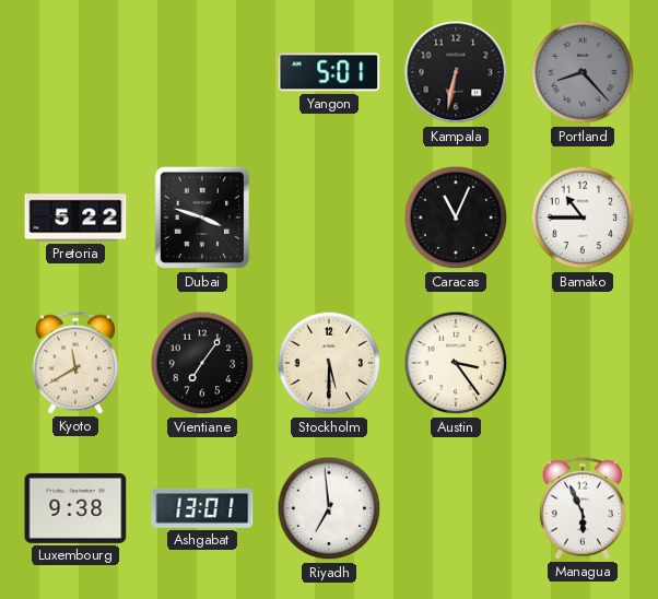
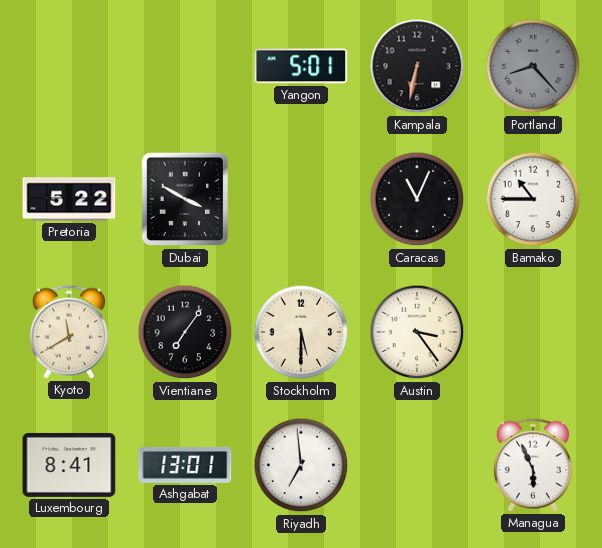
Dubai: 3:48 -> 3:50 (185, 199)
Luxembourg: 9:38 -> 8:41 (69, 465)
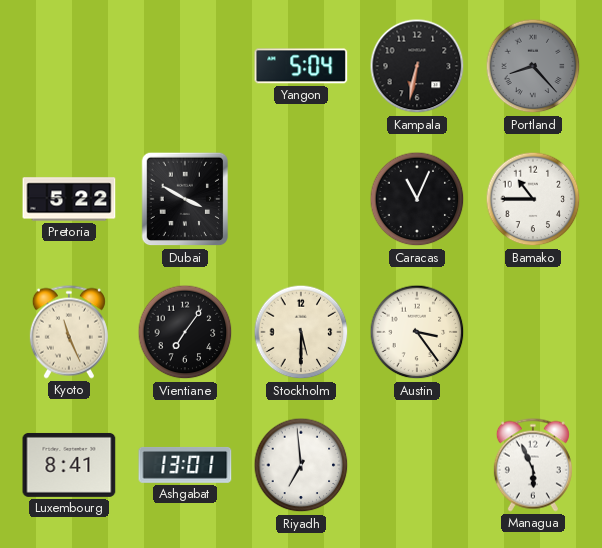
Yangon: 5:01 -> 5:04 (301, 66)
Kyoto: 11:40 -> 11:26 (69, 332)
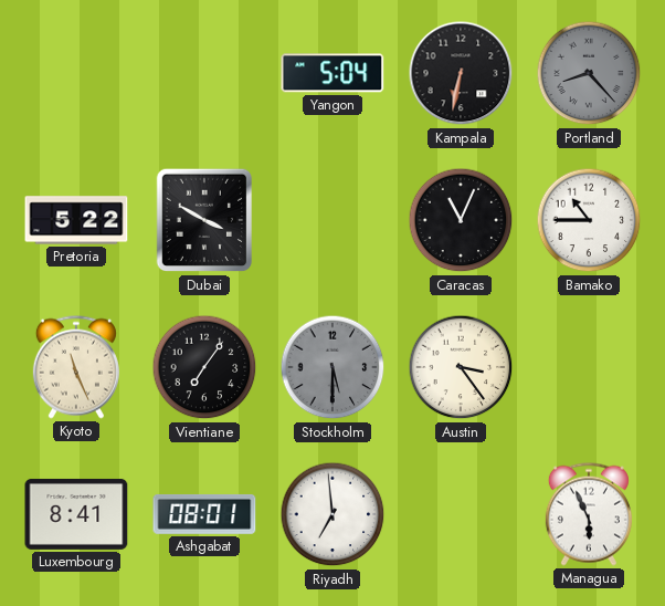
Stockholm dial: cream -> grey (332, 367)
Ashgabat: 13:01 -> 08:01 (204, 514)
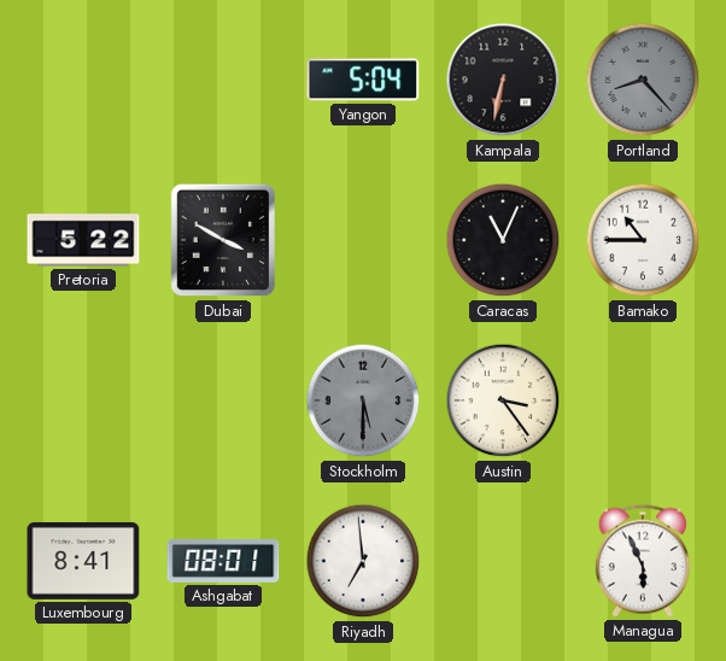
Kyoto: 11:26 -> none (76, 367)
Vientiane: 7:06 -> none (204, 367)
